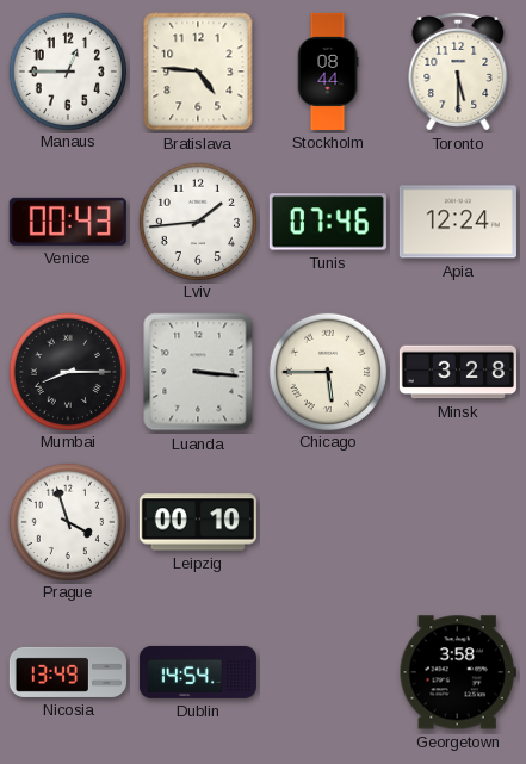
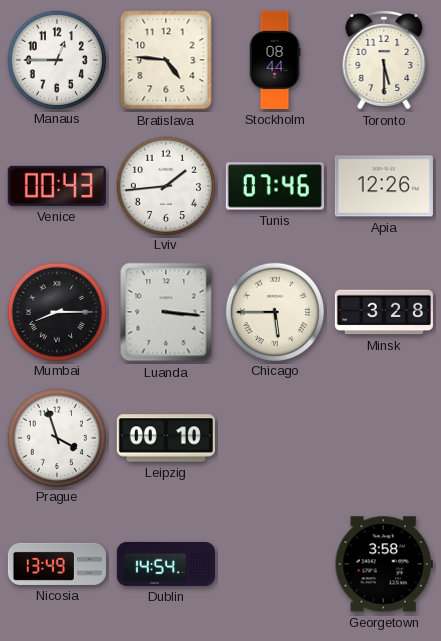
Apia: 12:24 -> 12:26 (384, 186)
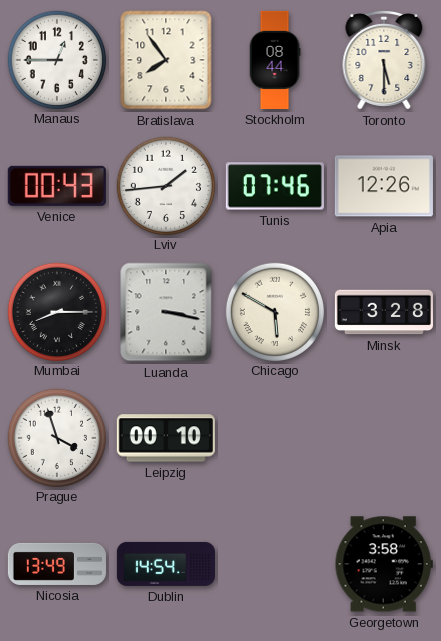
Bratislava: 4:46 -> 7:54 (166, 60)
Luanda: 3:16 -> 3:17 (166, 312)
Chicago: 5:45 -> 5:50 (274, 311)
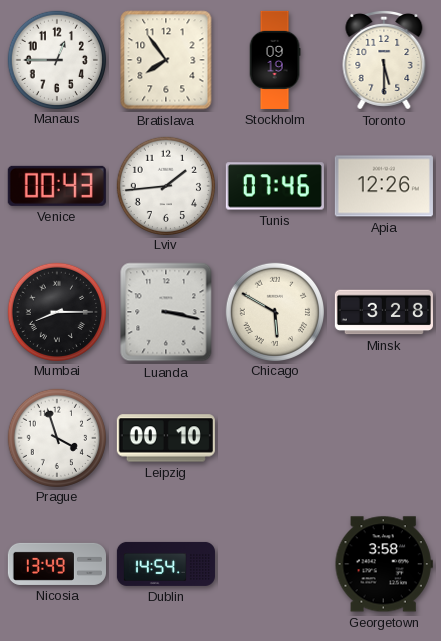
Stockholm: 08:44 -> 09:19 (275, 60)
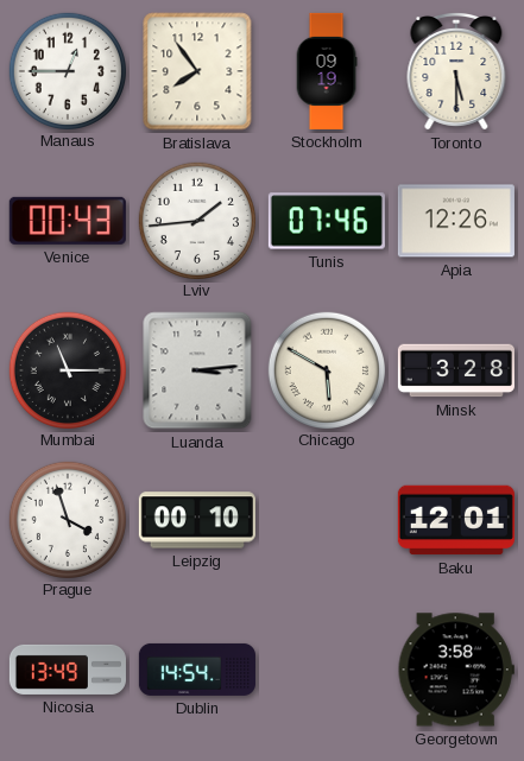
Mumbai: 8:15 -> 11:15 (67, 369)
Luanda: 3:17 -> 3:14 (197, 370)
Baku: none -> 12:01 (456, 520)
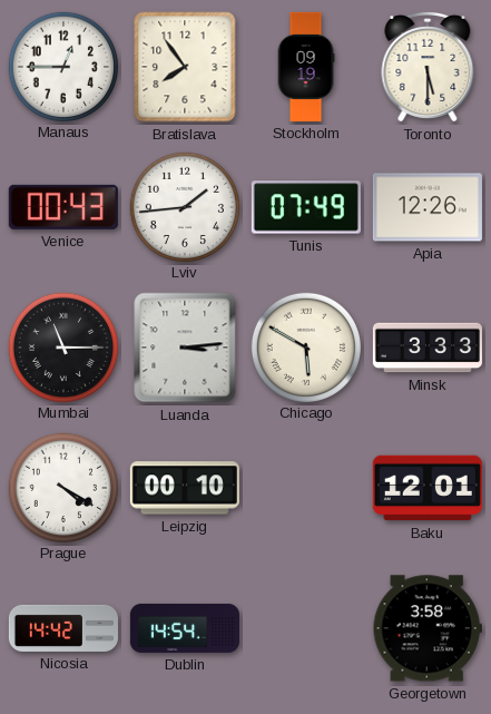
Tunis: 07:46 -> 07:49 (306, 207)
Minsk: 3:28 -> 3:33 (428, 348)
Prague: 3:57 -> 4:20 (62, 487)
Nicosia: 13:49 -> 14:42 (63, 628)
